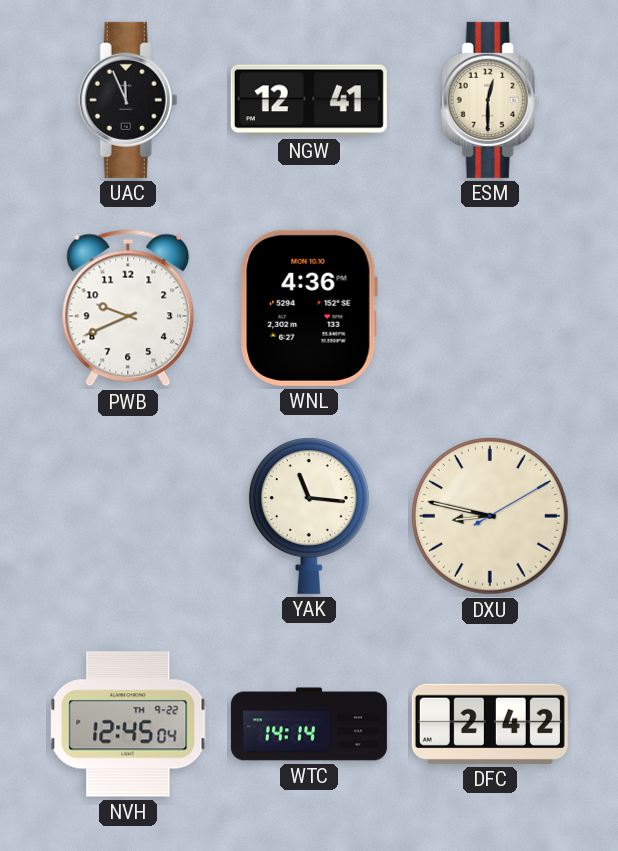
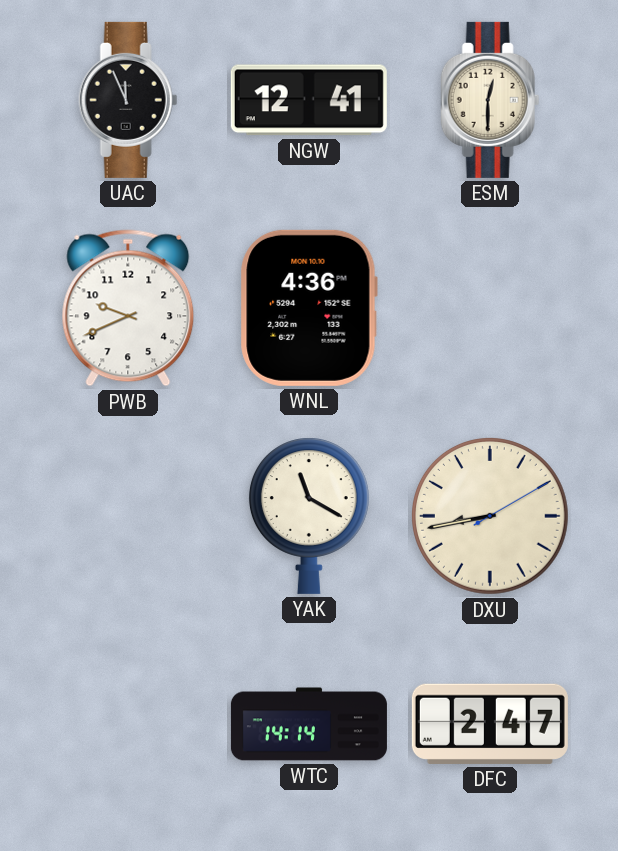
YAK: 11:16 -> 11:20 (309, 516)
DXU: 8:47 -> 8:43 (490, 516)
NVH: 12:45 -> none (128, 724)
DFC: 2:42 -> 2:47 (490, 724)
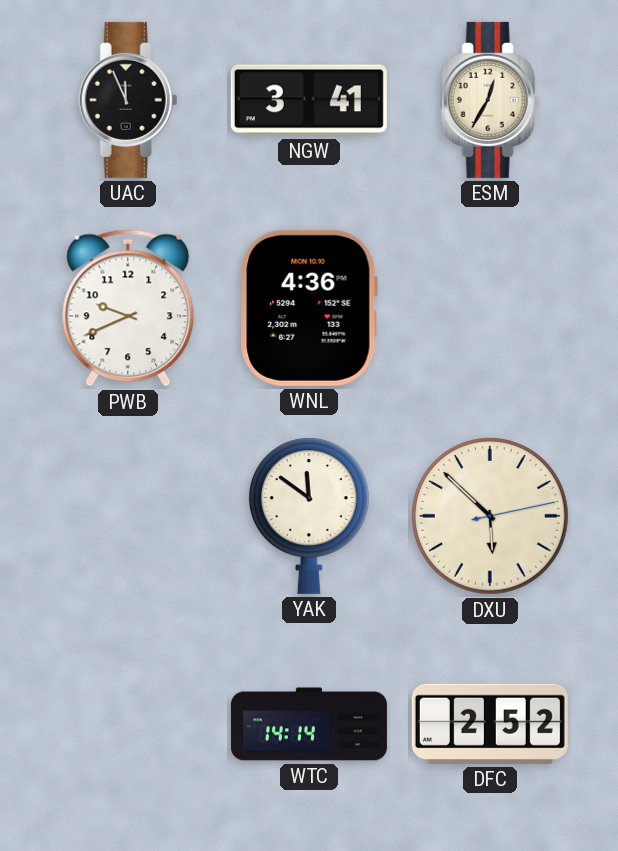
NGW: 12:41 -> 3:41 (309, 100)
ESM: 12:30 -> 12:35 (490, 100)
YAK: 11:20 -> 11:51 (309, 516)
DXU: 8:43 -> 5:52 (490, 516)
DFC: 2:47 -> 2:52 (490, 724)
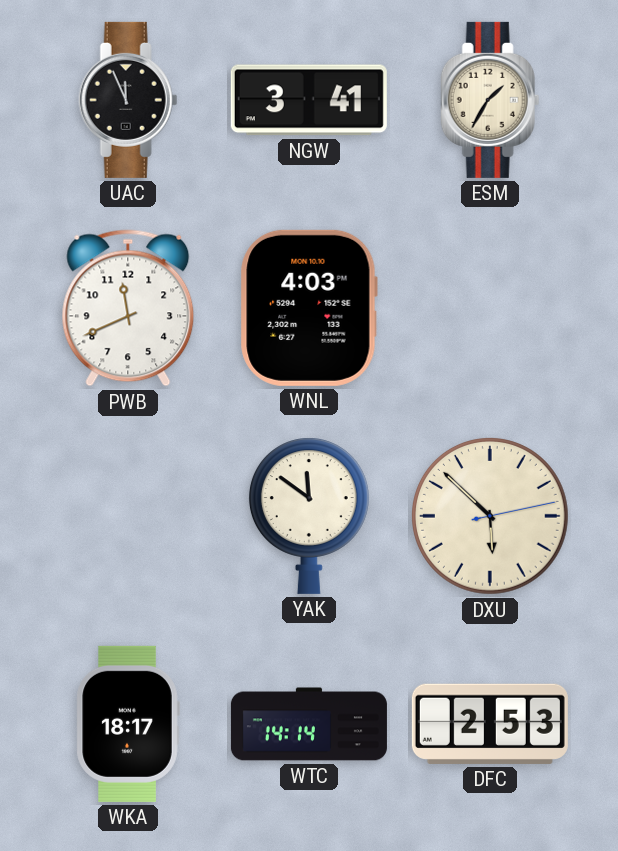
ESM: 12:35 -> 1:35 (490, 100)
PWB: 9:41 -> 11:41 (128, 308)
WNL: 4:36 -> 4:03 (309, 308)
WKA: none -> 18:17 (128, 724)
DFC: 2:52 -> 2:53 (490, 724)
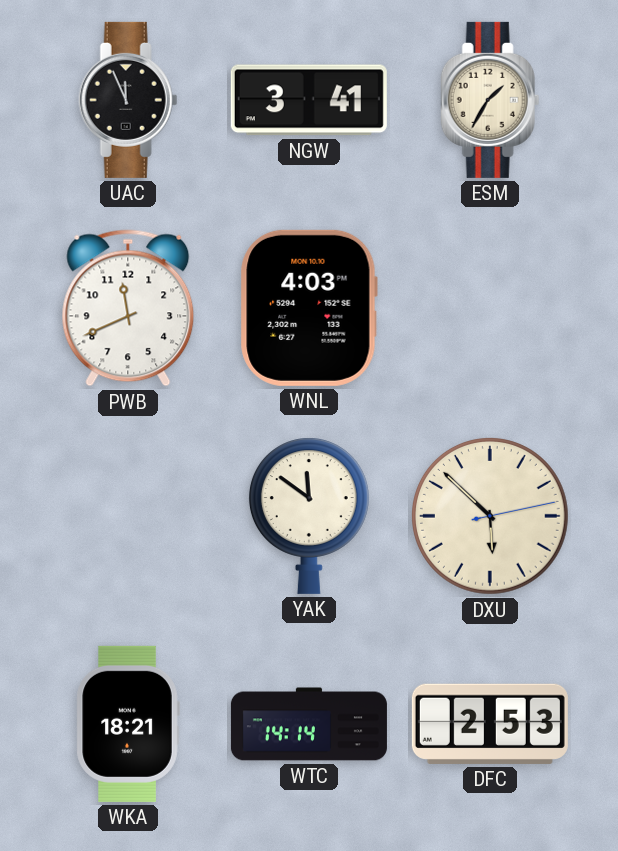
WKA: 18:17 -> 18:21 (128, 724)
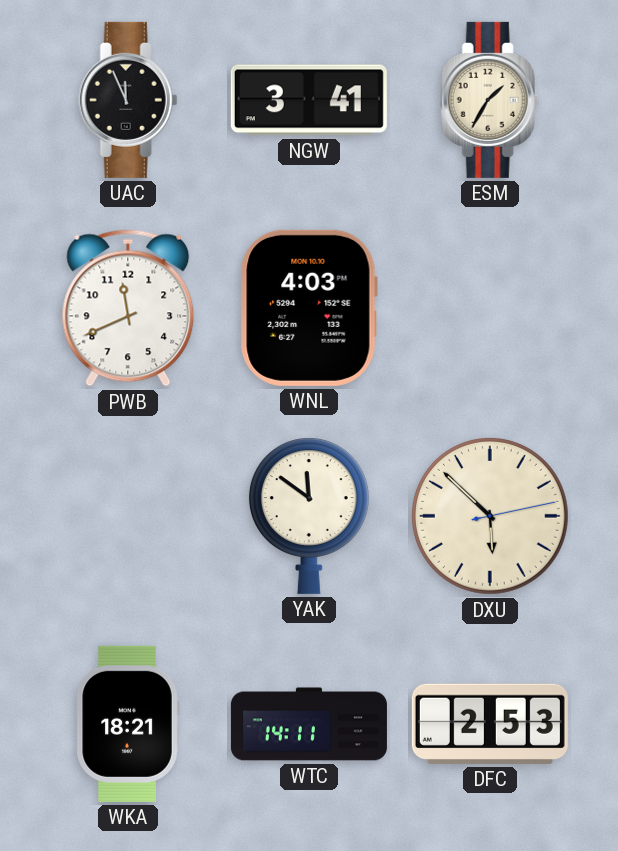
WTC: 14:14 -> 14:11 (309, 724)
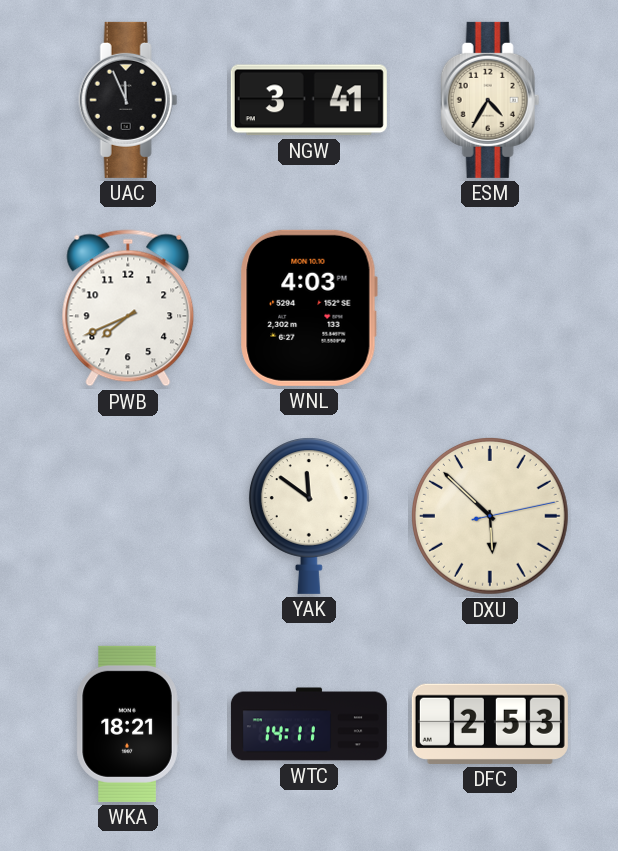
ESM: 1:35 -> 4:35 (490, 100)
PWB: 11:41 -> 7:41 (128, 308)
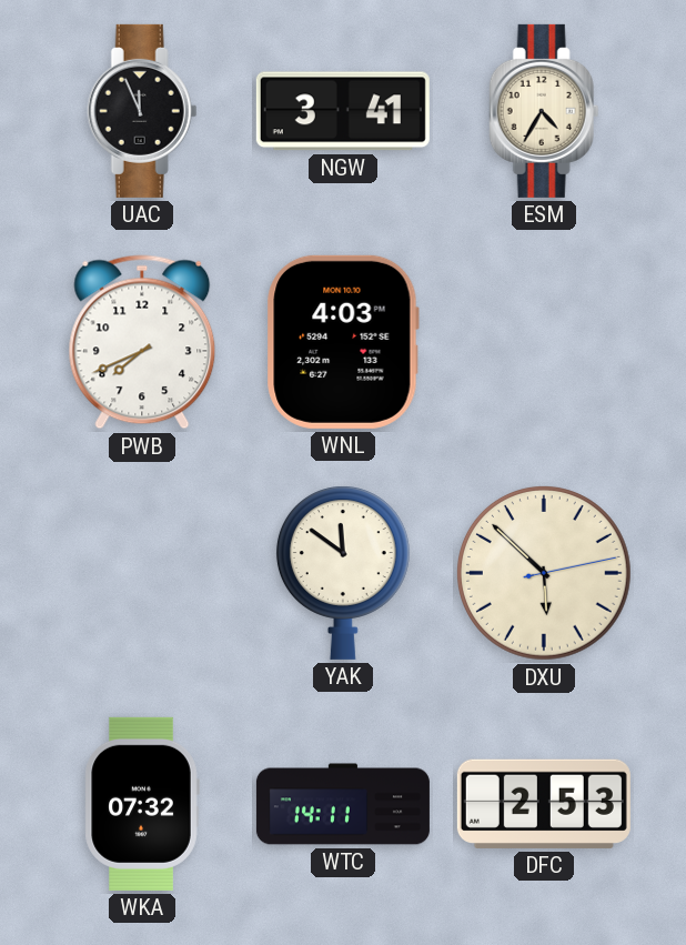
WKA: 18:21 -> 07:32 (142, 804)
